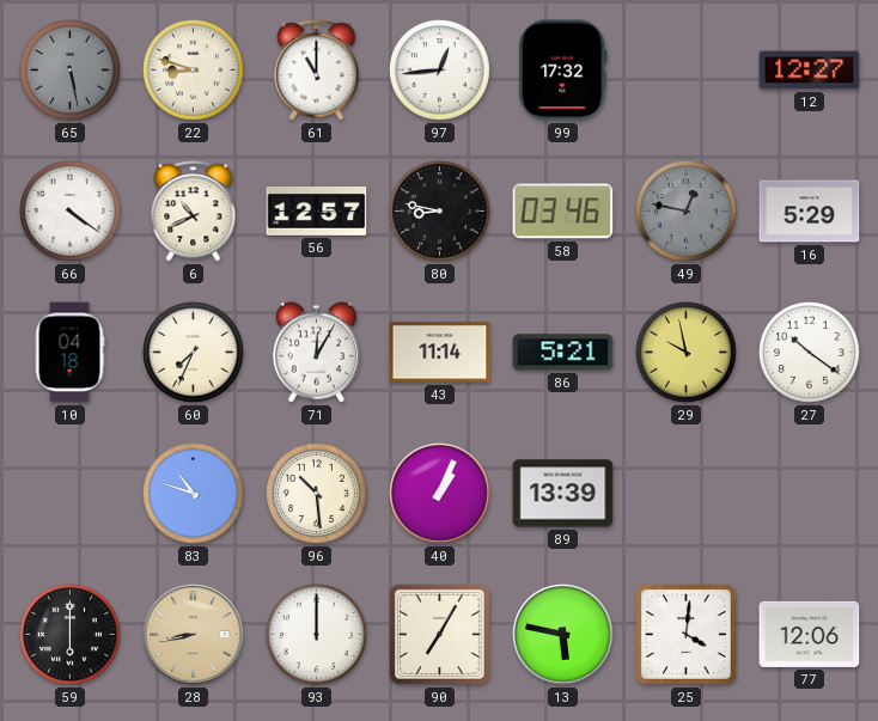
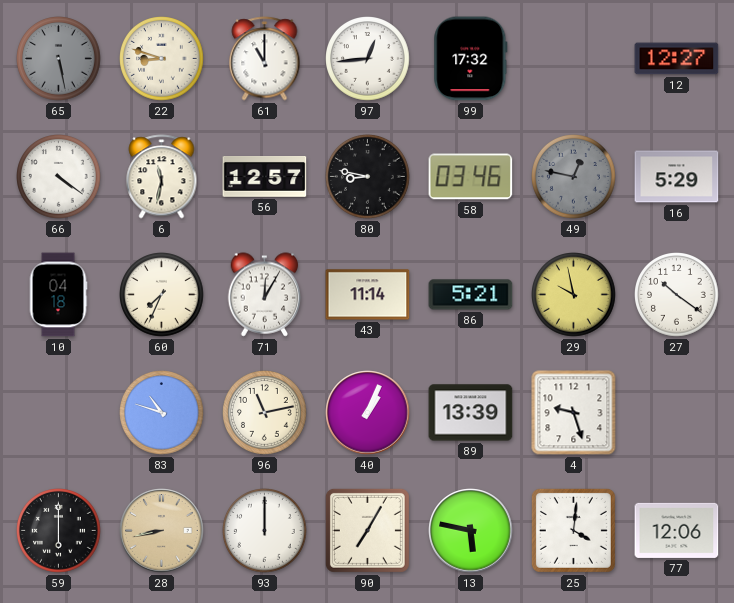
6: 10:41 -> 11:32 (162, 177)
96: 10:29 -> 11:13 (265, 413)
4: none -> 9:27 (574, 413)
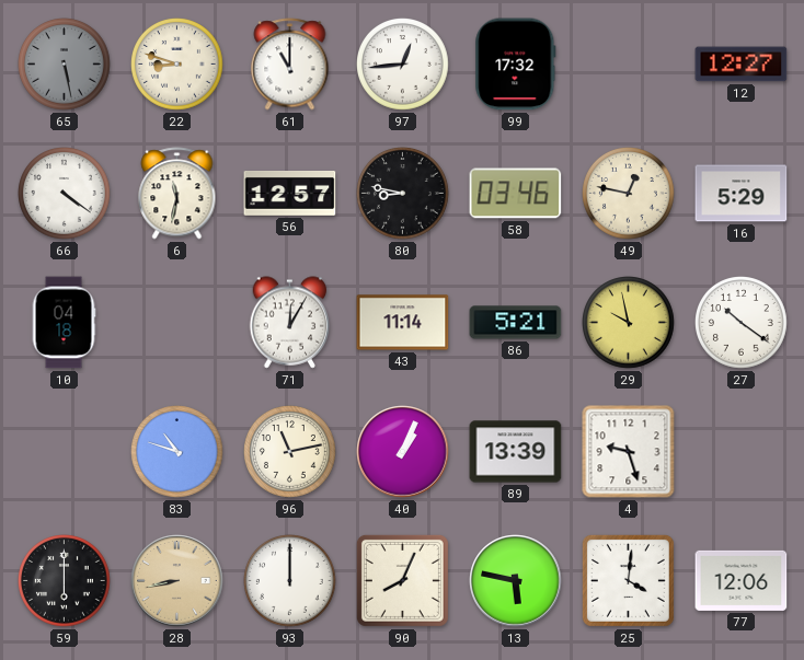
49 dial: grey -> cream (629, 194)
60: 7:34 -> none (162, 295)
90: 7:05 -> 8:04 (402, 580)
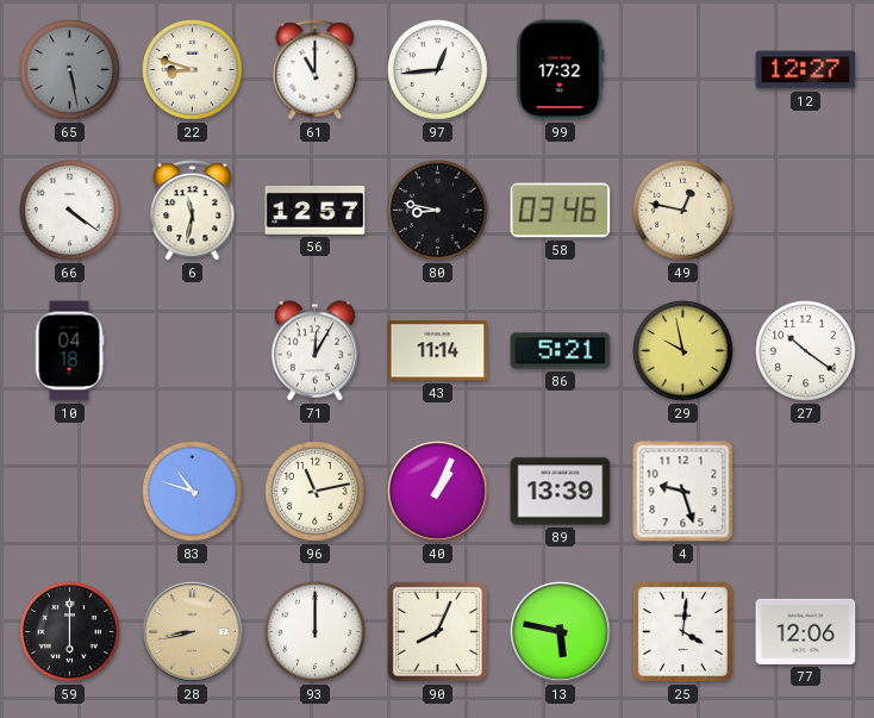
16: 5:29 -> none (742, 194)
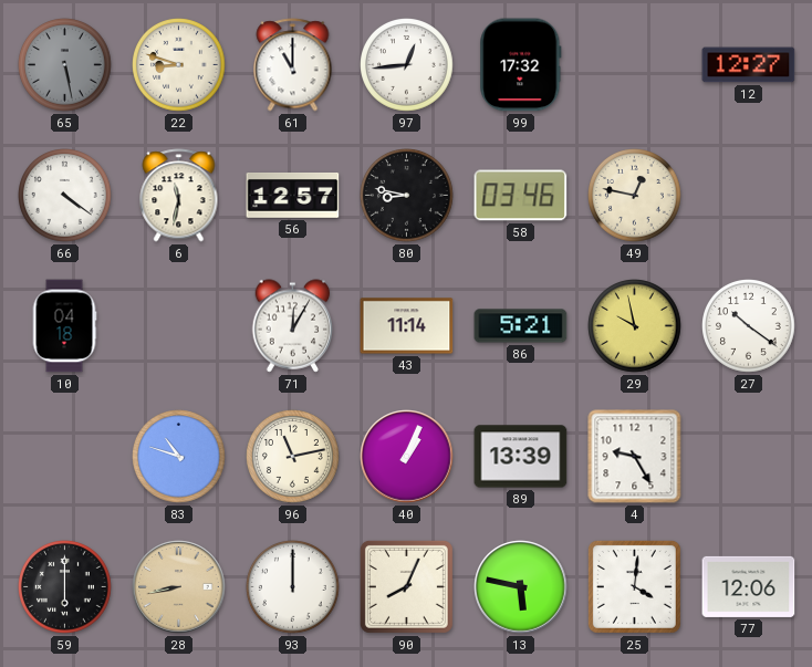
4: 9:27 -> 9:25 (635, 457)
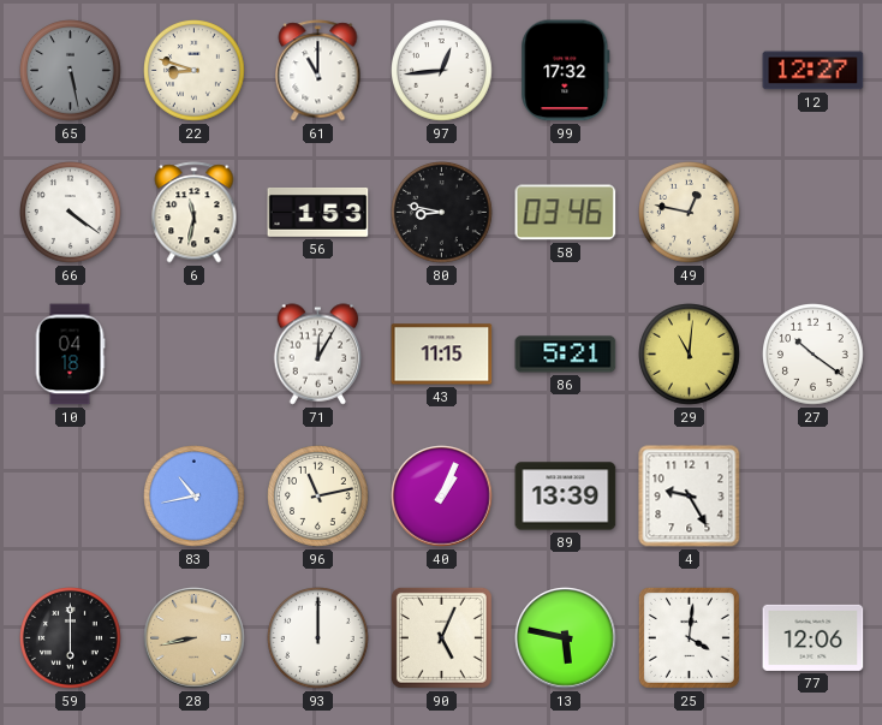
56: 12:57 -> 1:53 (318, 213)
43: 11:14 -> 11:15 (442, 355)
29: 9:58 -> 11:01 (690, 355)
83: 10:48 -> 10:43 (195, 497)
90: 8:04 -> 5:04 (441, 637)
